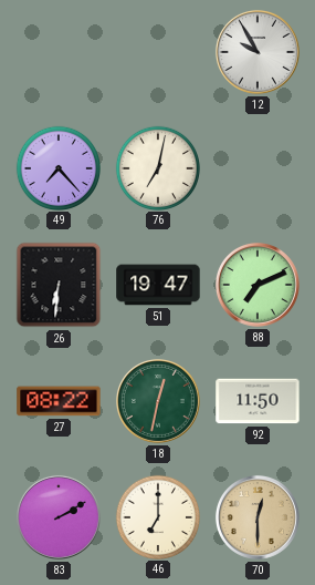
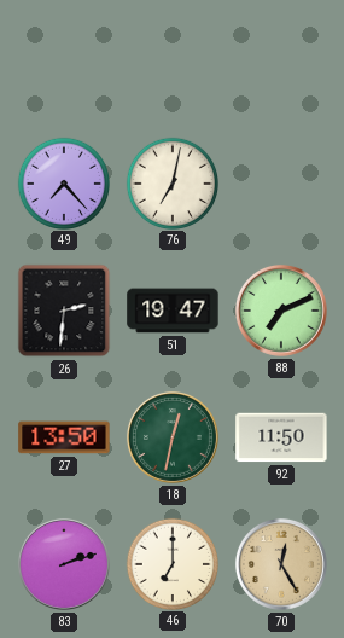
12: 9:55 -> none (258, 52)
26: 6:31 -> 2:31 (64, 311)
27: 08:22 -> 13:50 (64, 437)
83: 2:10 -> 2:12 (64, 564)
70: 12:30 -> 12:25 (281, 564)
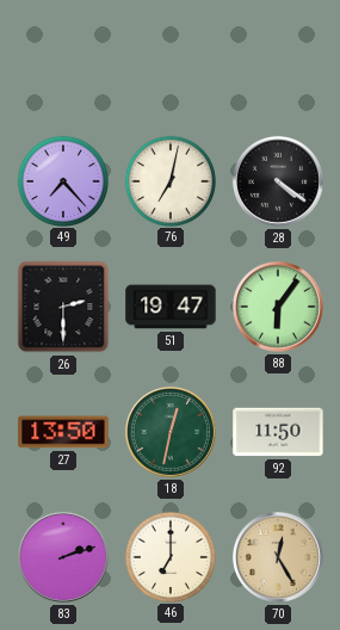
28: none -> 4:21 (278, 181)
26: 2:31 -> 2:30 (63, 307)
88: 7:11 -> 6:06 (278, 307)
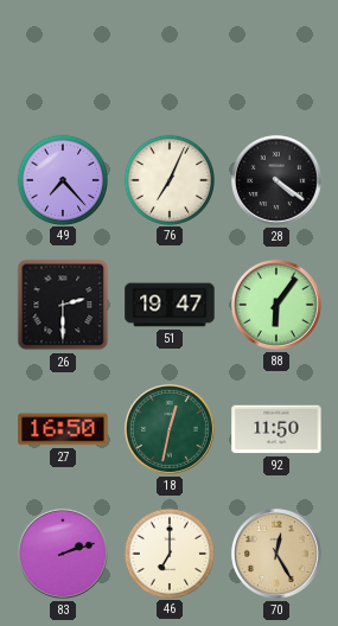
76: 7:02 -> 7:04 (168, 179)
27: 13:50 -> 16:50 (63, 429)
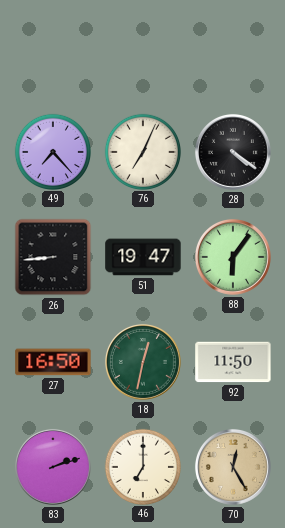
26: 2:30 -> 8:44 (53, 257)
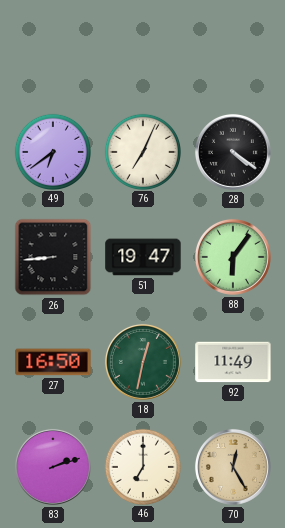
49: 7:23 -> 6:39 (52, 151)
92: 11:50 -> 11:49 (233, 362)
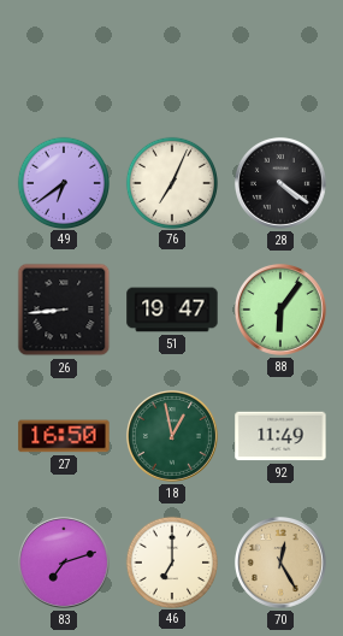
18: 12:32 -> 12:58 (172, 436)
83: 2:12 -> 7:12 (64, 563)
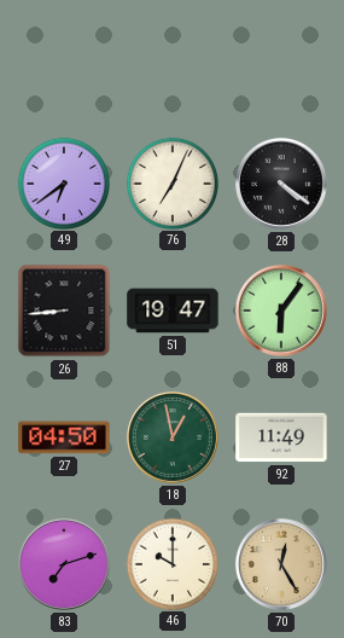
27: 16:50 -> 04:50 (64, 437)
46: 7:00 -> 10:00 (171, 563)
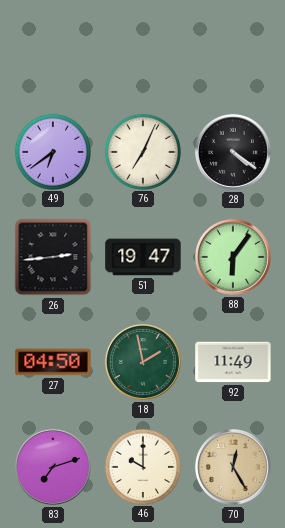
26: 8:44 -> 2:44 (53, 257)
18: 12:58 -> 1:58 (143, 362)
